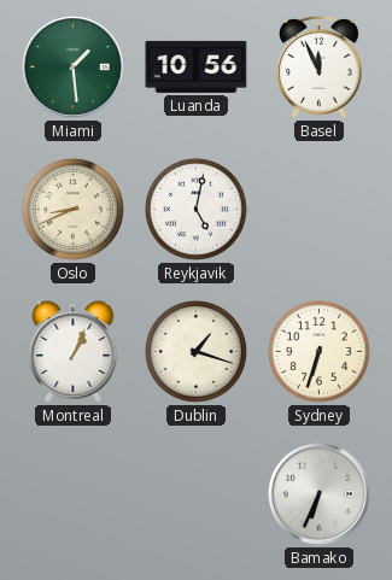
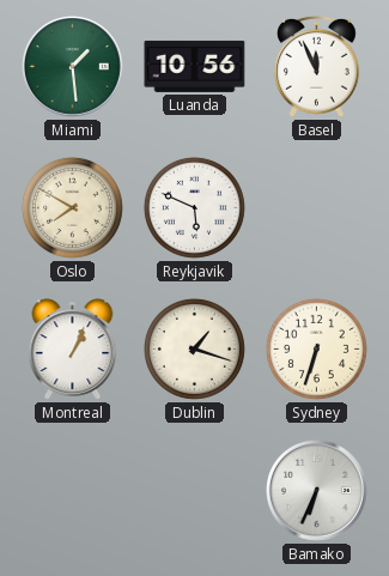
Oslo: 8:41 -> 7:50 (72, 207)
Reykjavik: 5:02 -> 5:49 (194, 207)
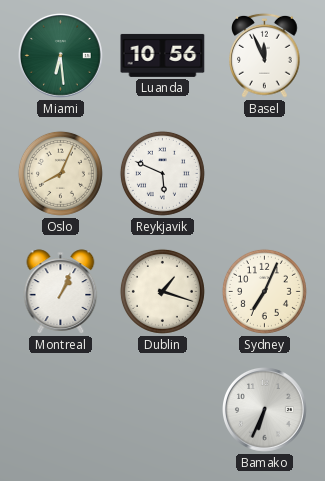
Miami: 1:29 -> 6:29 (61, 56)
Oslo: 7:50 -> 8:04 (60, 173)
Sydney: 6:33 -> 7:04 (264, 291)
